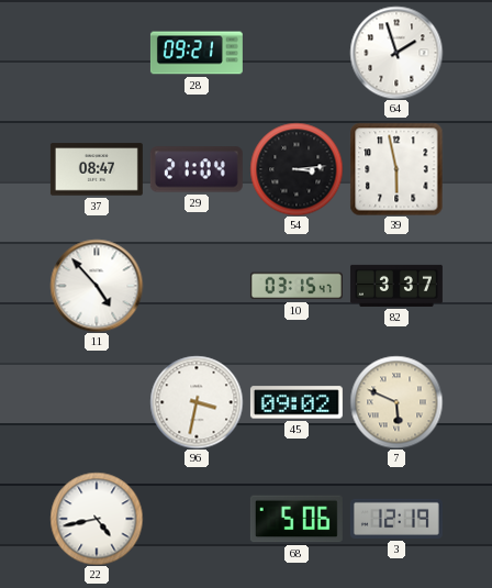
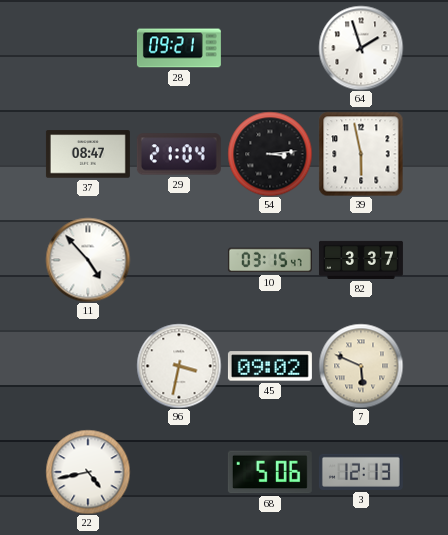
3: 12:19 -> 12:13 (361, 472)
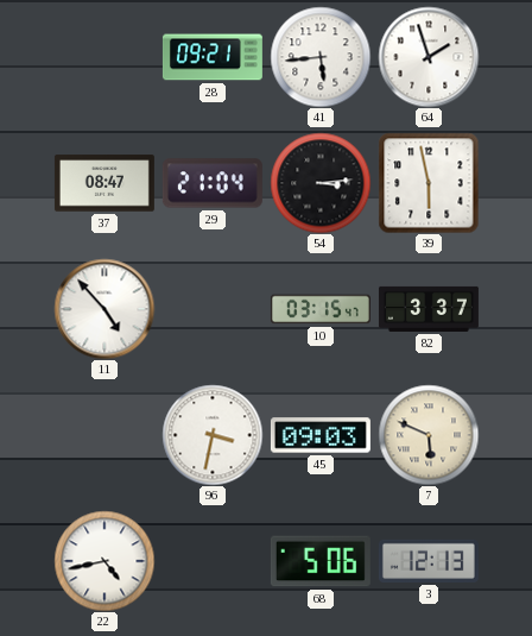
41: none -> 5:44 (321, 57)
45: 09:02 -> 09:03 (321, 435)
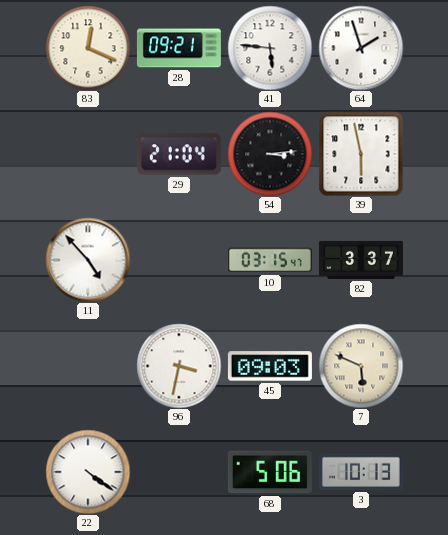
83: none -> 12:19 (88, 48)
41: 5:44 -> 5:46 (270, 48)
37: 08:47 -> none (104, 183)
22: 4:43 -> 4:21 (88, 472)
3: 12:13 -> 10:13 (361, 472)
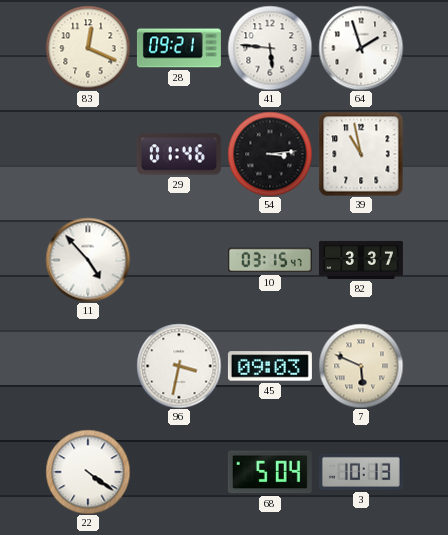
29: 21:04 -> 01:46 (179, 154)
39: 5:58 -> 10:58 (361, 154)
68: 5:06 -> 5:04 (270, 472)
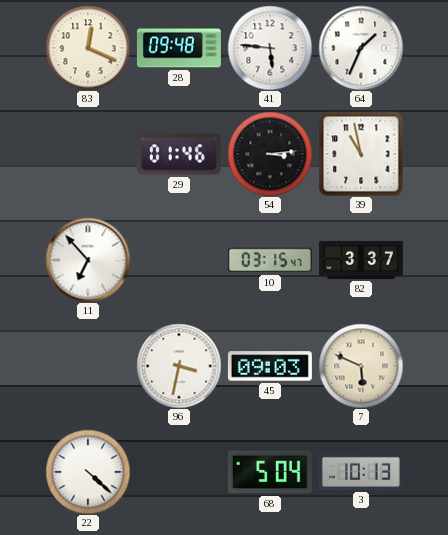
28: 09:21 -> 09:48 (179, 48)
64: 1:57 -> 1:34 (361, 48)
11: 4:53 -> 6:53 (88, 260)
22: 4:21 -> 4:22 (88, 472)
